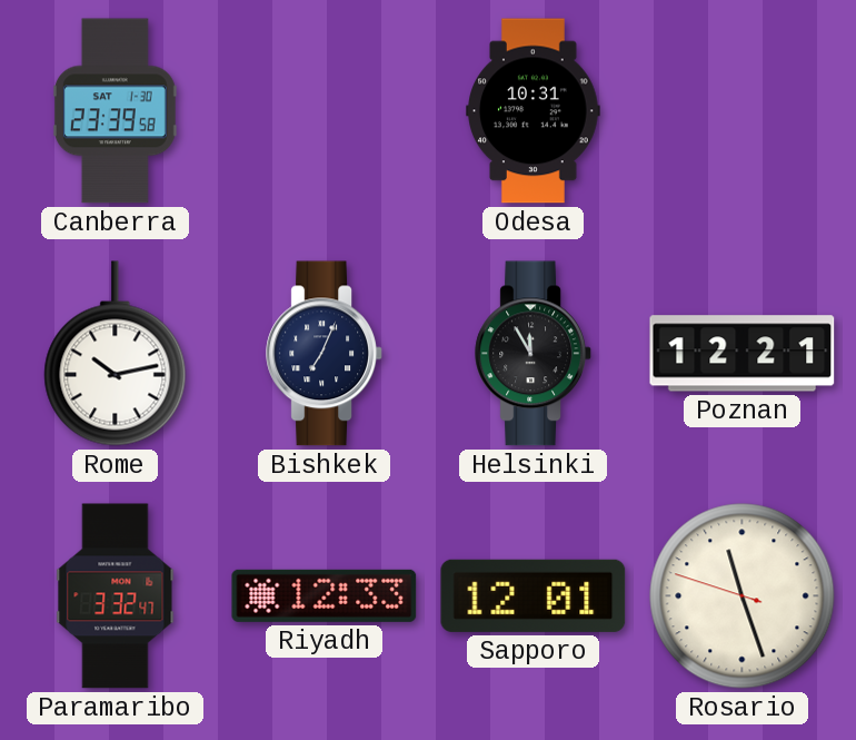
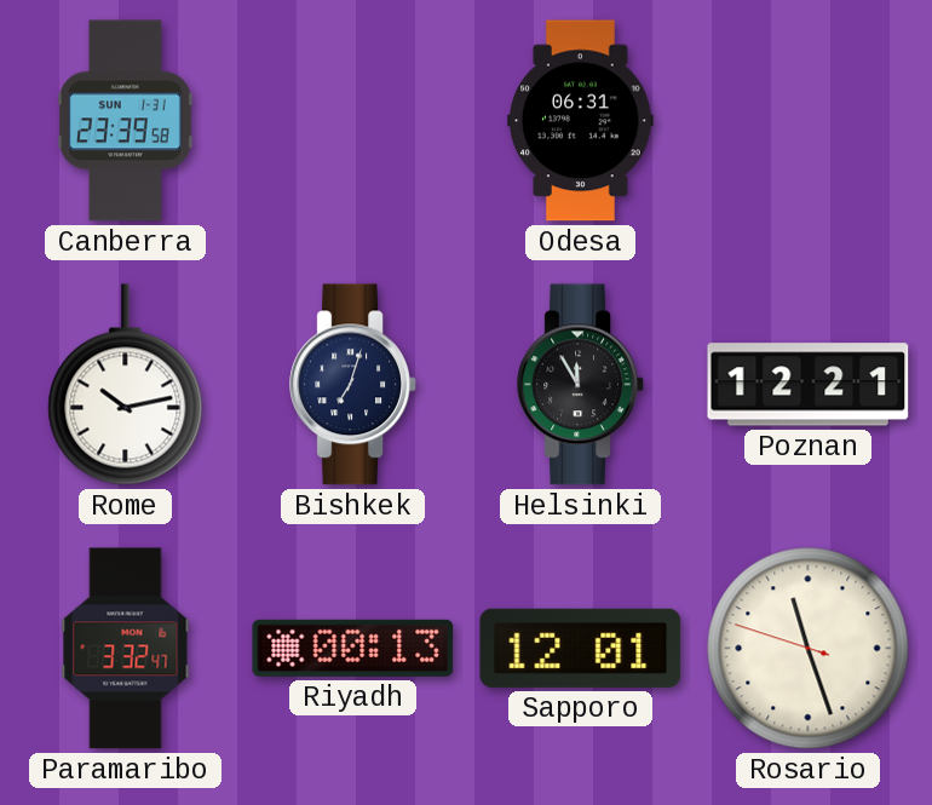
Canberra date: SAT 1-30 -> SUN 1-31 (125, 121)
Odesa: 10:31 -> 06:31 (581, 121)
Bishkek: 7:04 -> 7:03 (353, 385)
Riyadh: 12:33 -> 00:13 (353, 648)
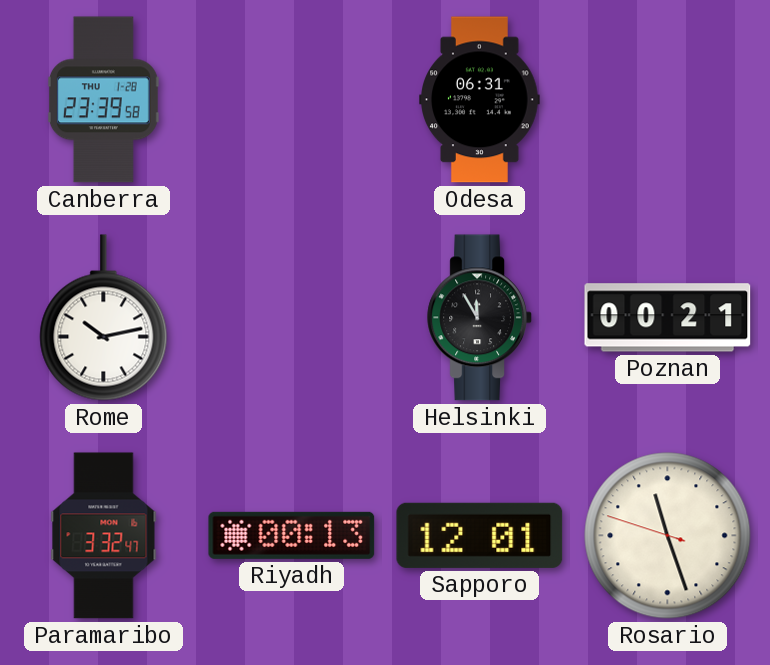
Canberra date: SUN 1-31 -> THU 1-28 (103, 100)
Bishkek: 7:03 -> none (353, 385)
Poznan: 12:21 -> 00:21 (668, 318)
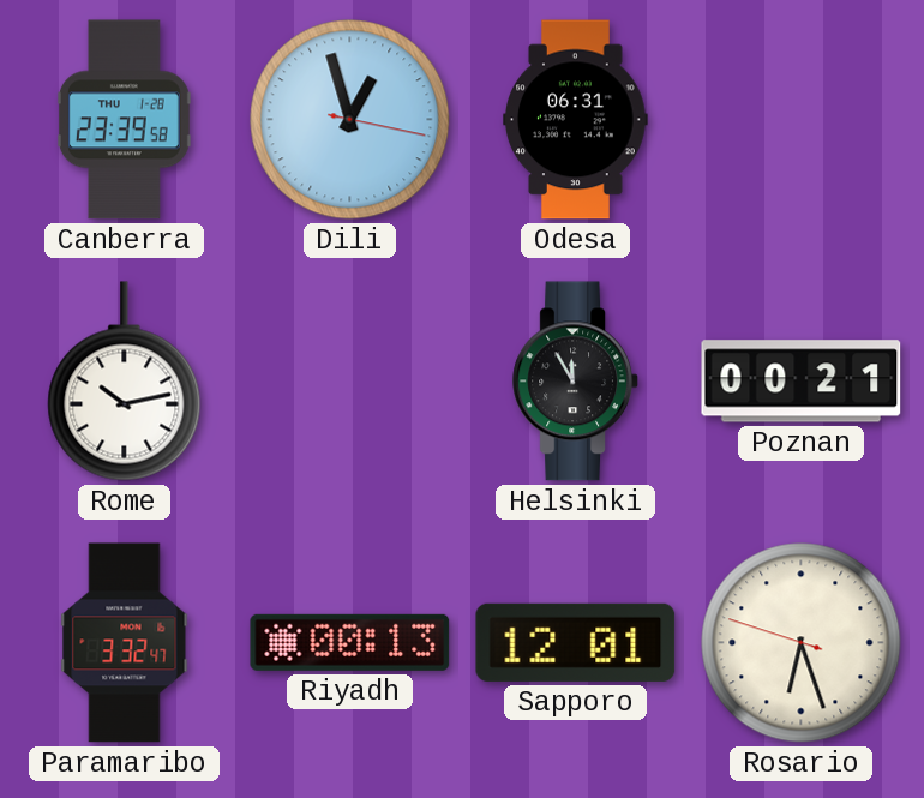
Dili: none -> 12:57 (350, 120)
Rosario: 11:26 -> 6:26 (802, 643)
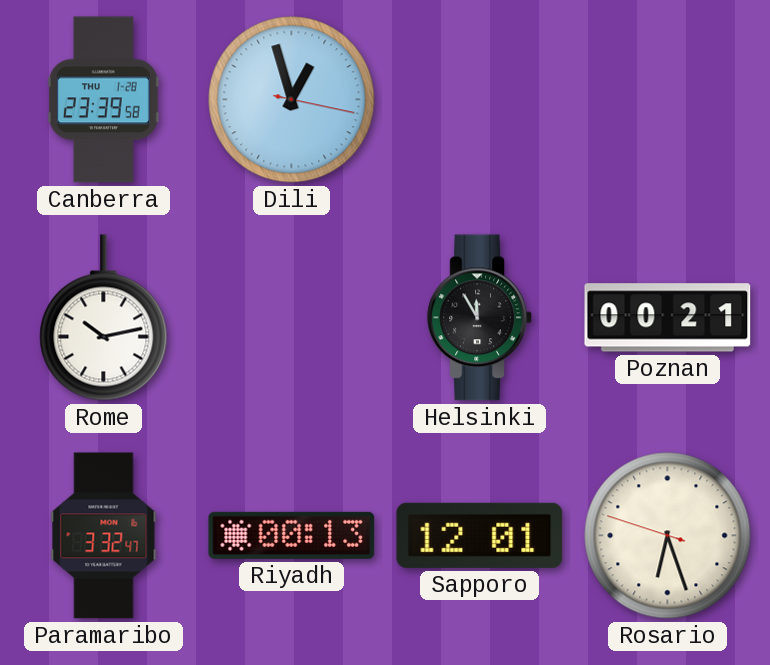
Odesa: 06:31 -> none (576, 120)
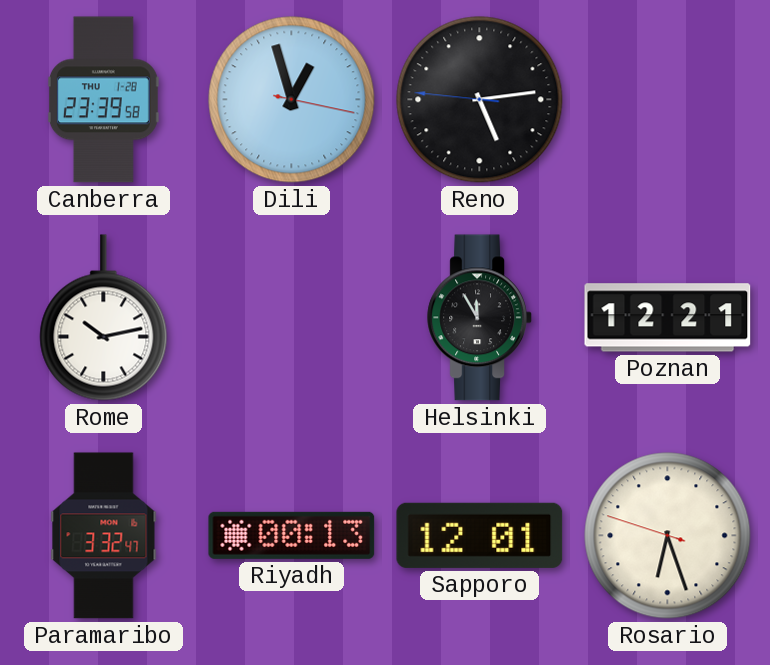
Reno: none -> 5:13 (480, 100)
Poznan: 00:21 -> 12:21 (668, 318)
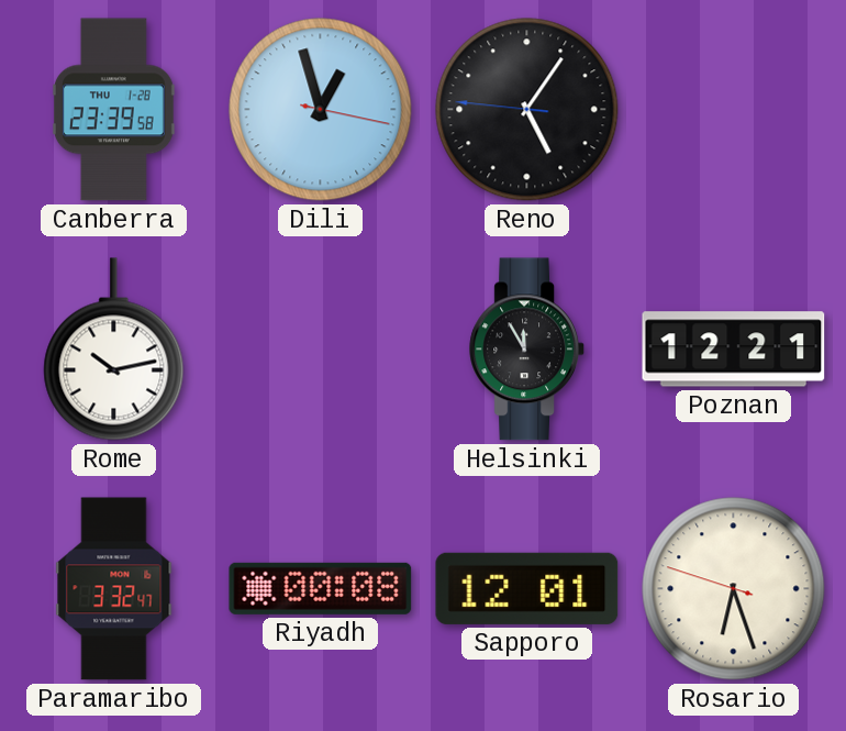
Reno: 5:13 -> 5:05 (527, 110)
Riyadh: 00:13 -> 00:08 (321, 588)
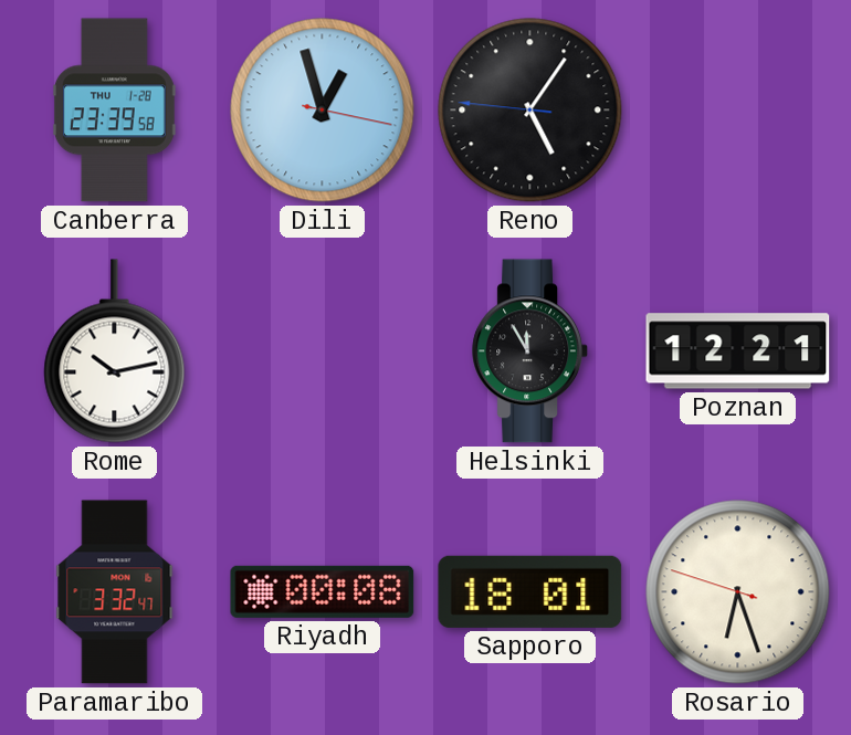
Sapporo: 12:01 -> 18:01 (530, 591)
